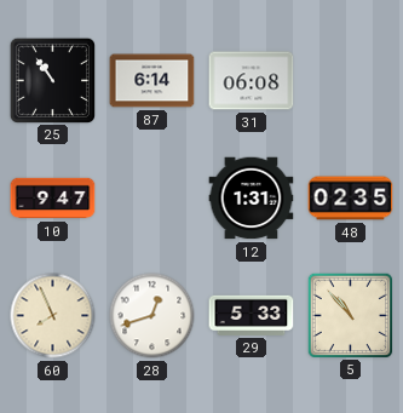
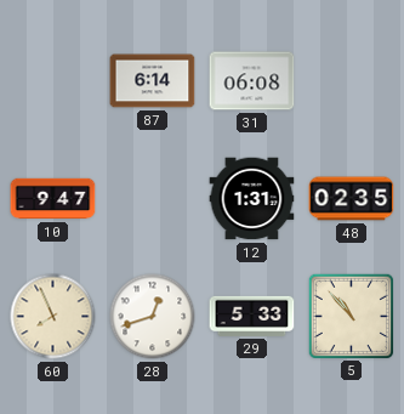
25: 10:54 -> none (52, 80)
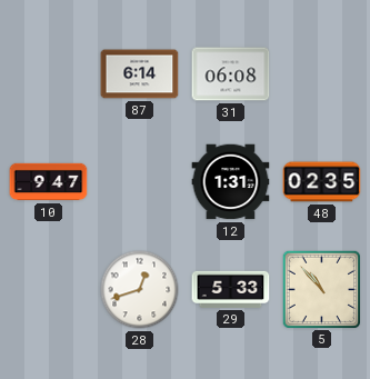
60: 7:56 -> none (53, 317)
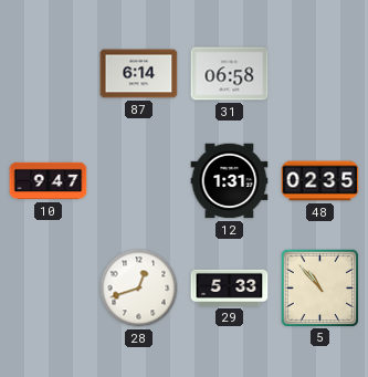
31: 06:08 -> 06:58 (230, 74)
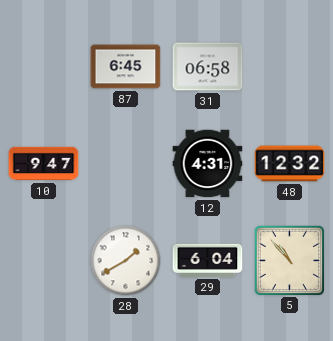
87: 6:14 -> 6:45 (126, 67)
12: 1:31 -> 4:31 (208, 164)
48: 02:35 -> 12:32 (290, 164)
28: 12:42 -> 1:40 (126, 261)
29: 5:33 -> 6:04 (208, 260)
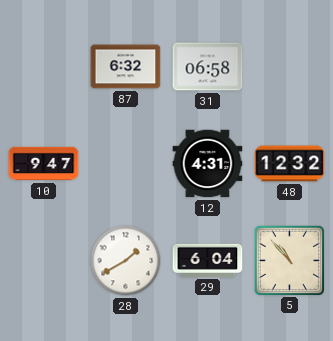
87: 6:45 -> 6:32 (126, 67)
